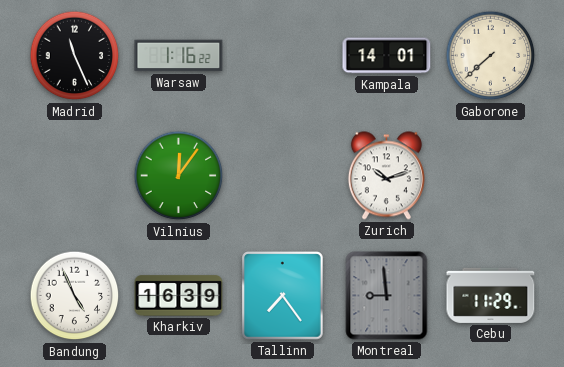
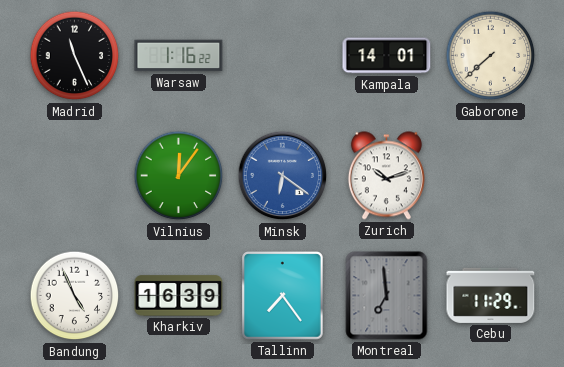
Minsk: none -> 6:21 (283, 176)
Montreal: 8:59 -> 6:59 (387, 296)
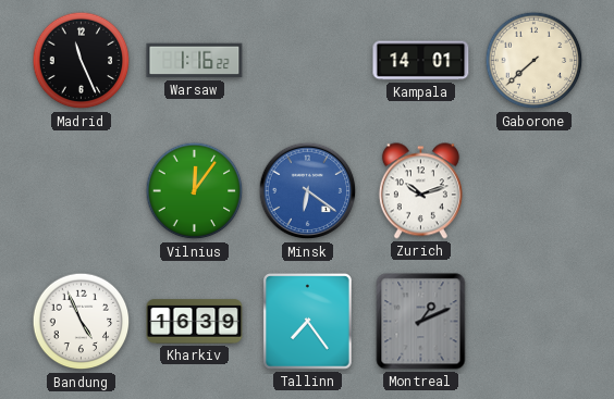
Montreal: 6:59 -> 1:11 (421, 322)
Cebu: 11:29 -> none (491, 295)
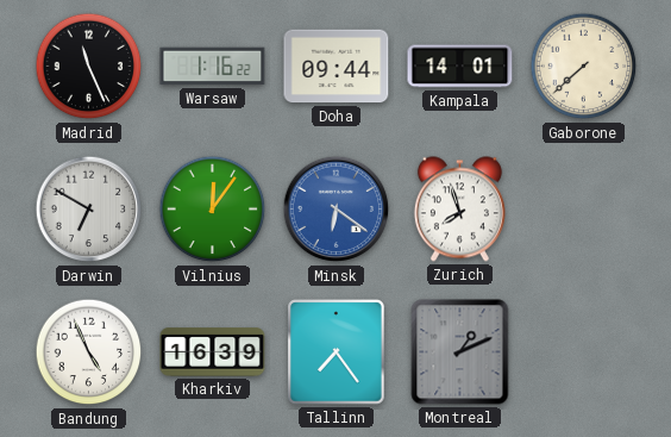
Doha: none -> 09:44 (337, 67)
Darwin: none -> 6:50 (89, 210)
Zurich: 10:12 -> 7:57 (459, 210)
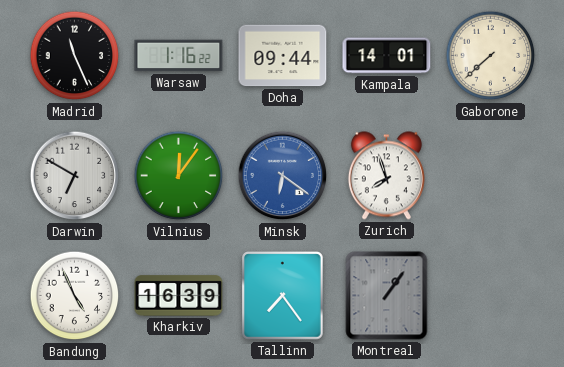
Montreal: 1:11 -> 1:06 (387, 296)
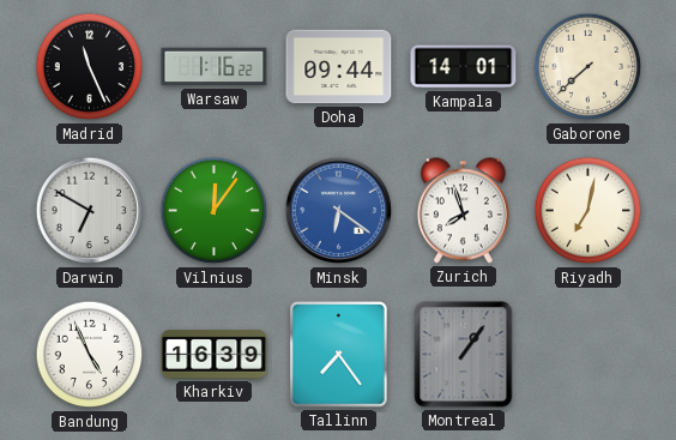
Riyadh: none -> 7:02 (589, 211)
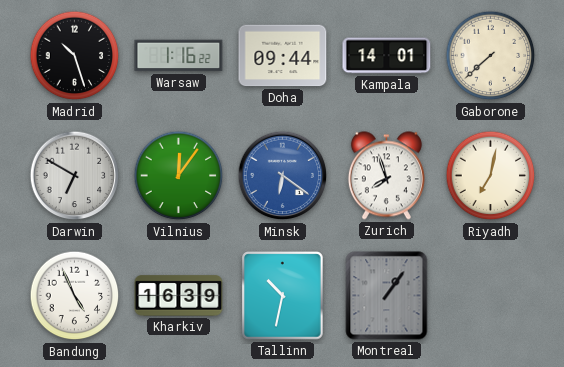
Madrid: 11:26 -> 10:27 (75, 56)
Tallinn: 7:24 -> 10:32 (283, 296)
